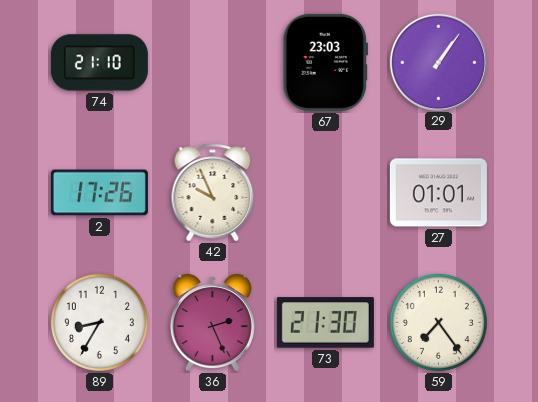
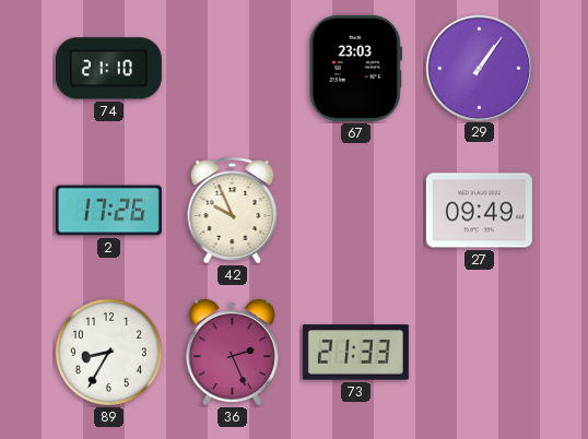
27: 01:01 -> 09:49 (479, 211)
73: 21:30 -> 21:33 (355, 353)
59: 7:24 -> none (438, 322)
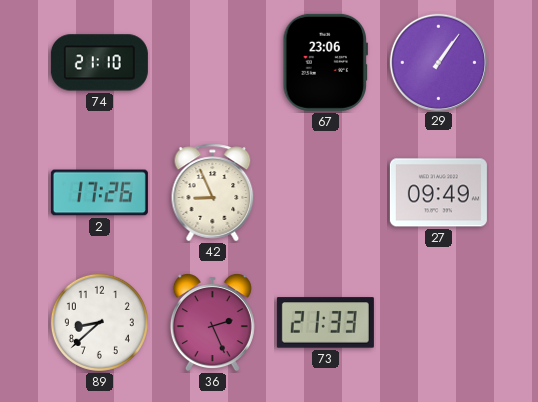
67: 23:03 -> 23:06 (325, 62)
42: 9:56 -> 8:56 (213, 193)
89: 8:35 -> 8:38 (99, 322)
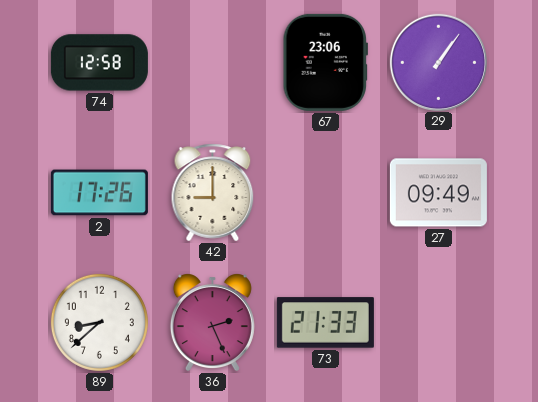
74: 21:10 -> 12:58 (99, 63)
42: 8:56 -> 9:00 (213, 193)
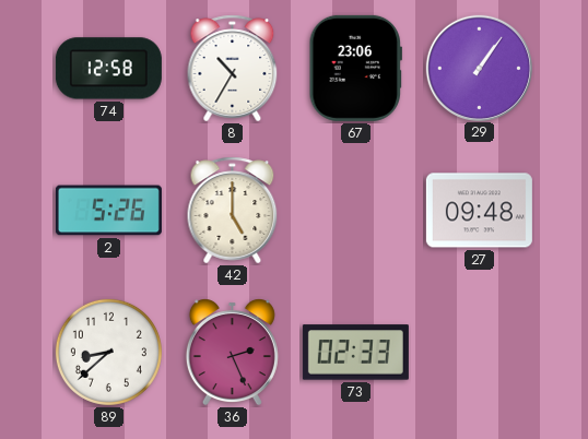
8: none -> 10:35 (233, 69)
2: 17:26 -> 5:26 (108, 211)
42: 9:00 -> 5:00 (233, 211)
27: 09:49 -> 09:48 (479, 211)
73: 21:33 -> 02:33 (355, 353)
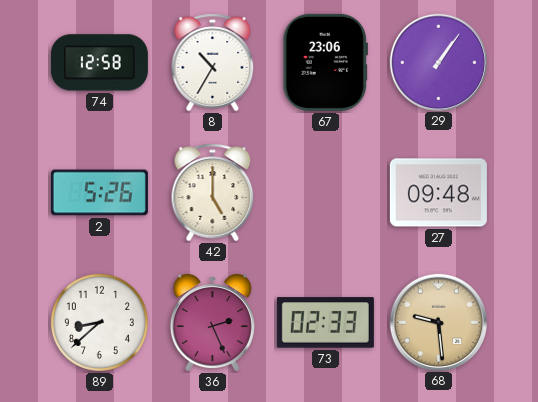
68: none -> 9:29 (438, 322)
